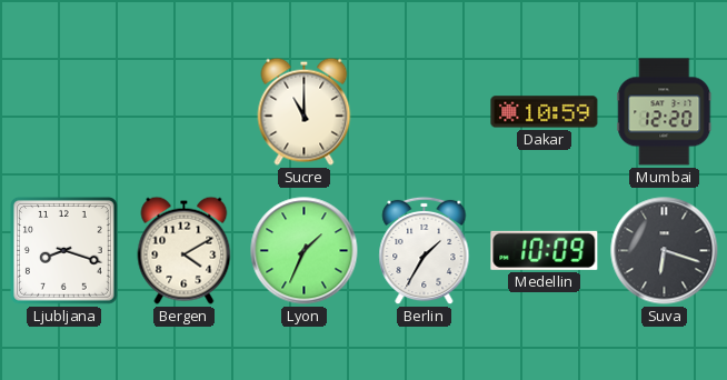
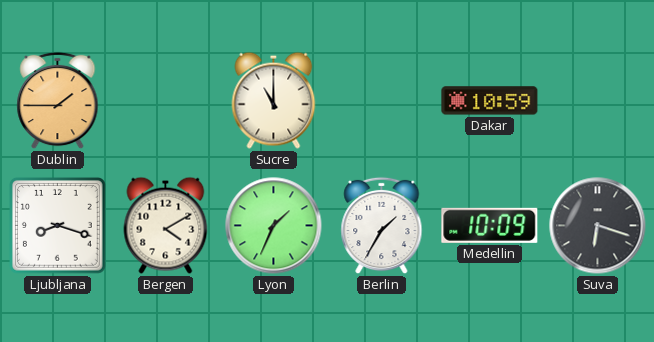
Dublin: none -> 1:45 (58, 101)
Mumbai: 12:20 -> none (665, 112)
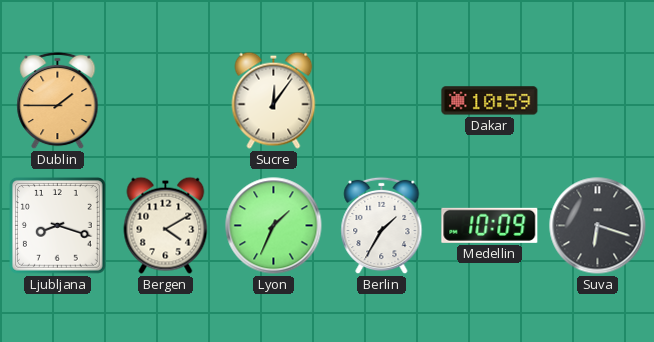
Sucre: 11:00 -> 12:06 (274, 100)
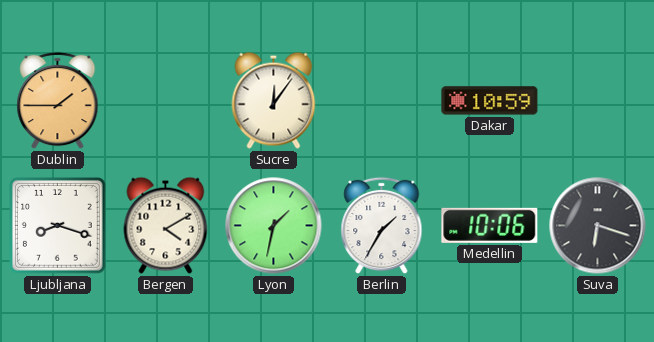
Lyon: 1:34 -> 1:32 (274, 226)
Medellin: 10:09 -> 10:06 (490, 225)
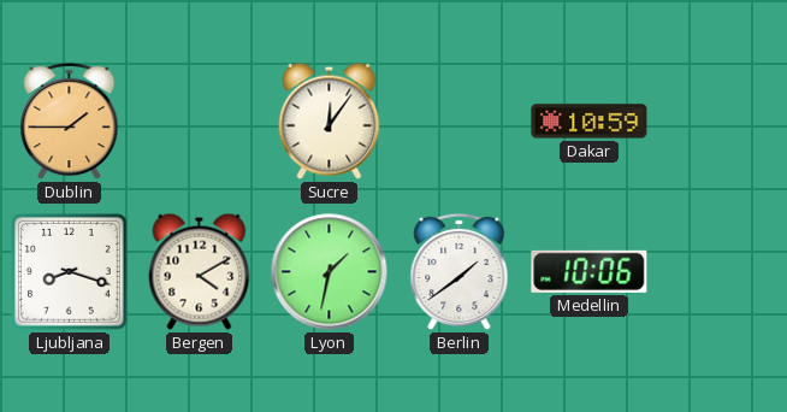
Berlin: 1:35 -> 1:39 (460, 272)
Suva: 6:18 -> none (598, 226)
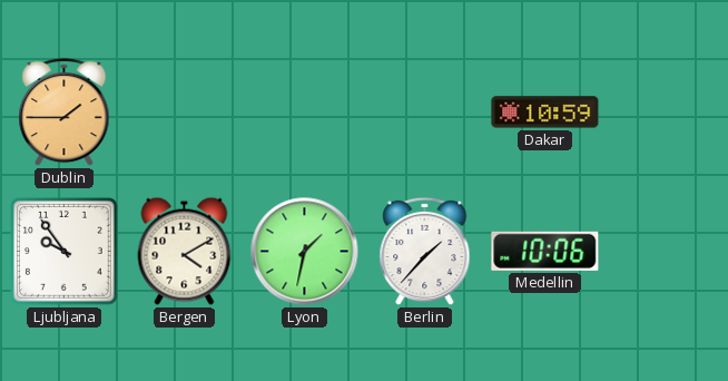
Sucre: 12:06 -> none (330, 120)
Ljubljana: 8:18 -> 9:54 (63, 251)
Berlin: 1:39 -> 1:37 (425, 252)
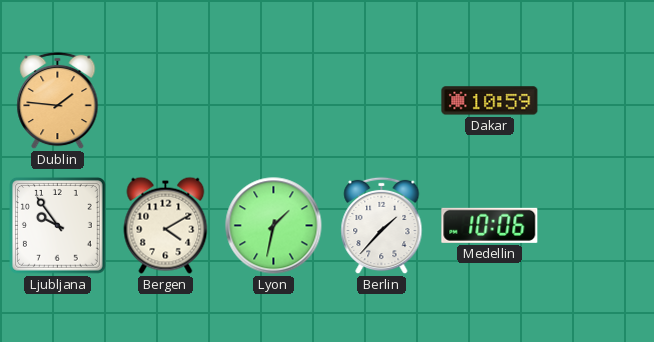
Dublin: 1:45 -> 1:46 (58, 101)
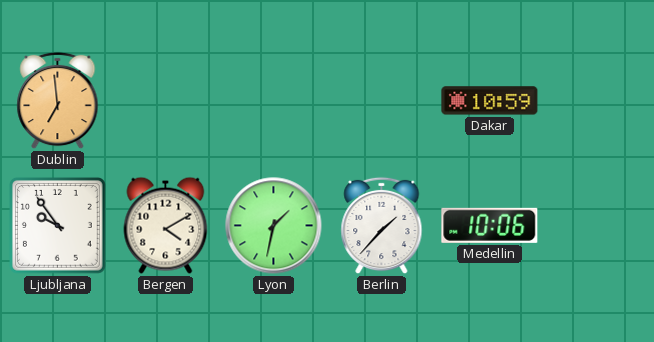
Dublin: 1:46 -> 6:59 (58, 101)
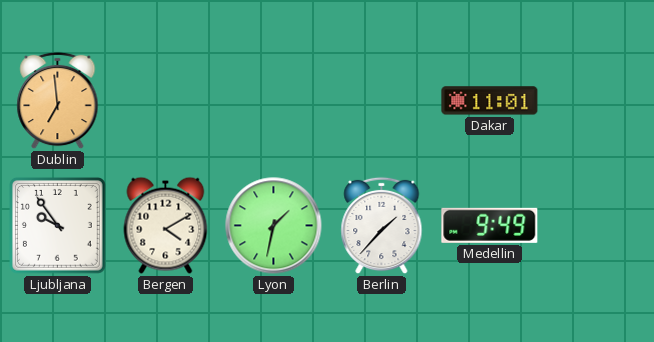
Dakar: 10:59 -> 11:01 (490, 101)
Medellin: 10:06 -> 9:49 (490, 225)
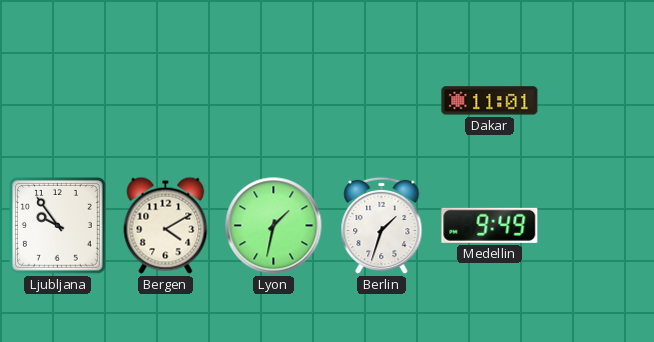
Dublin: 6:59 -> none (58, 101)
Berlin: 1:37 -> 1:33 (382, 226)
